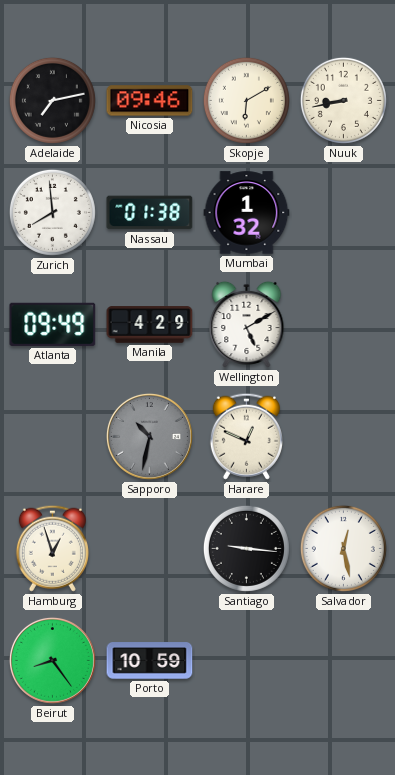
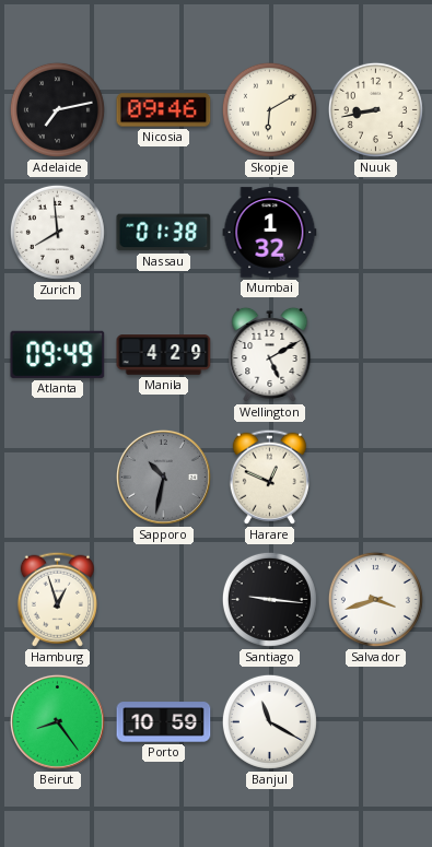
Salvador: 12:28 -> 3:42 (375, 599)
Banjul: none -> 11:20 (269, 721)
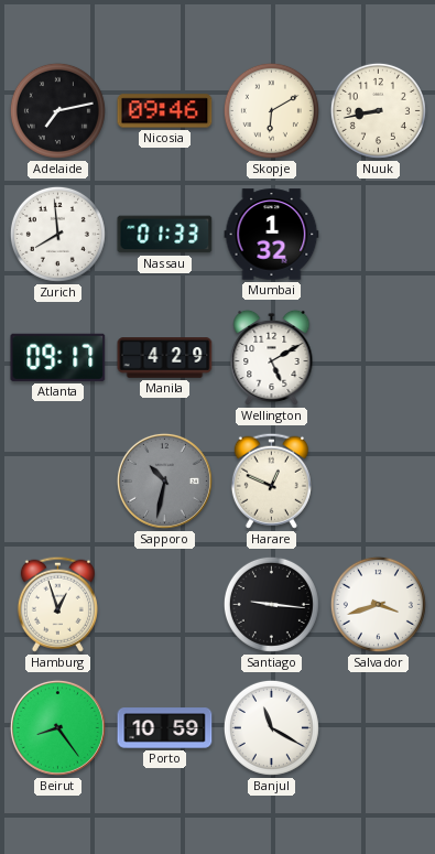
Nassau: 01:38 -> 01:33 (165, 235)
Atlanta: 09:49 -> 09:17 (58, 357)
